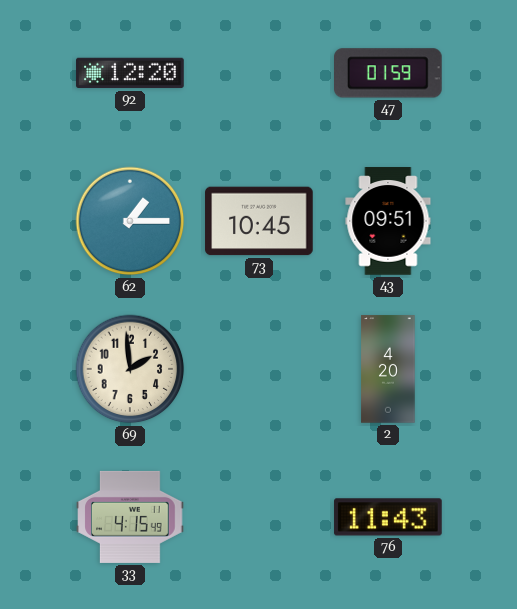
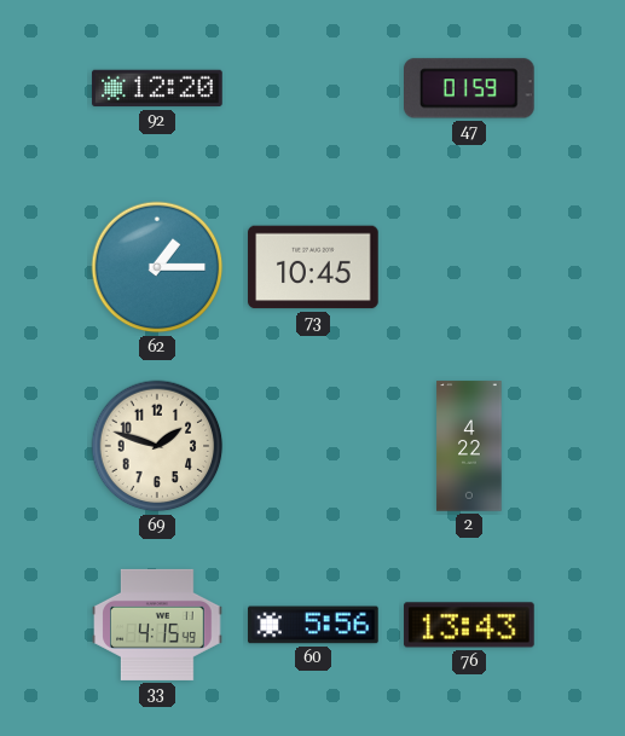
43: 09:51 -> none (388, 221)
69: 1:59 -> 1:48 (157, 446)
2: 4:20 -> 4:22 (469, 446)
60: none -> 5:56 (313, 625)
76: 11:43 -> 13:43 (469, 625)
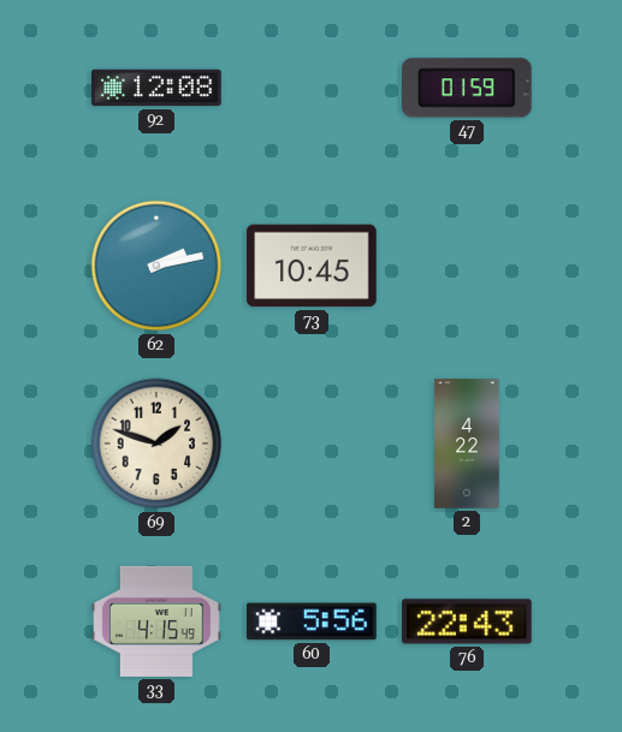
92: 12:20 -> 12:08 (156, 88)
62: 1:15 -> 2:13 (156, 266)
76: 13:43 -> 22:43 (467, 621)
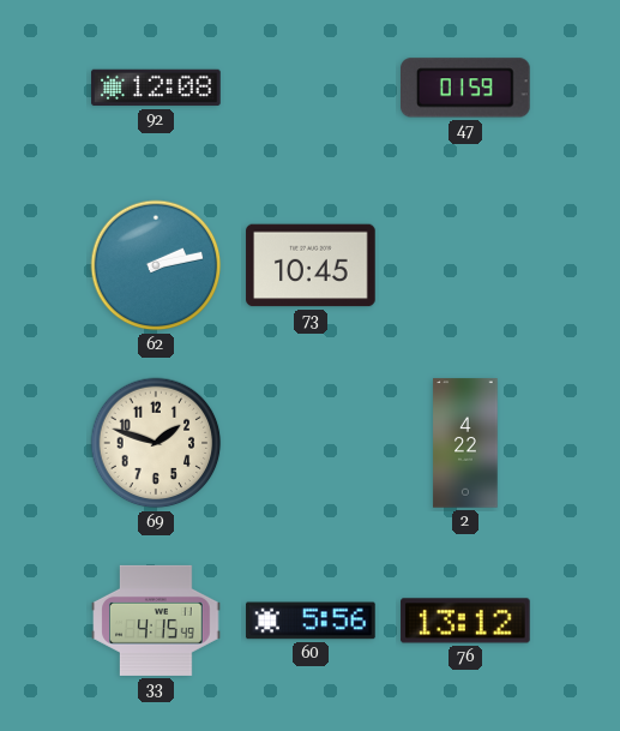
76: 22:43 -> 13:12 (465, 621)
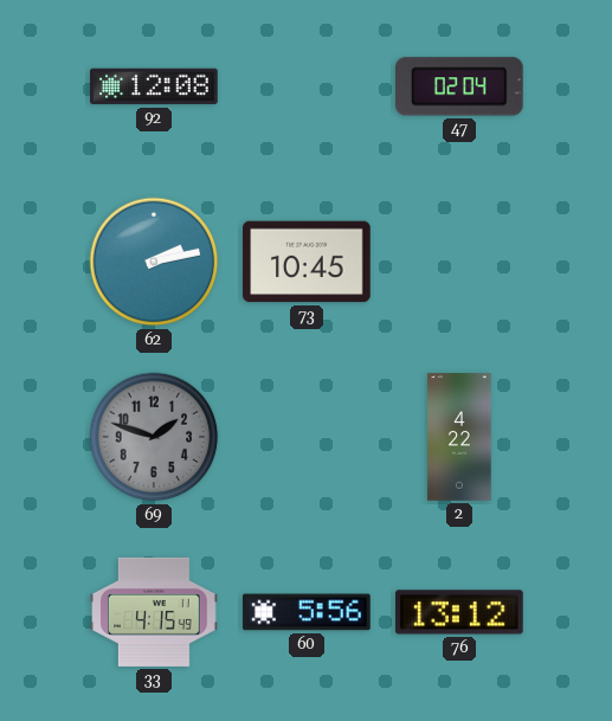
47: 01:59 -> 02:04 (460, 86)
69 dial: cream -> grey (154, 437)
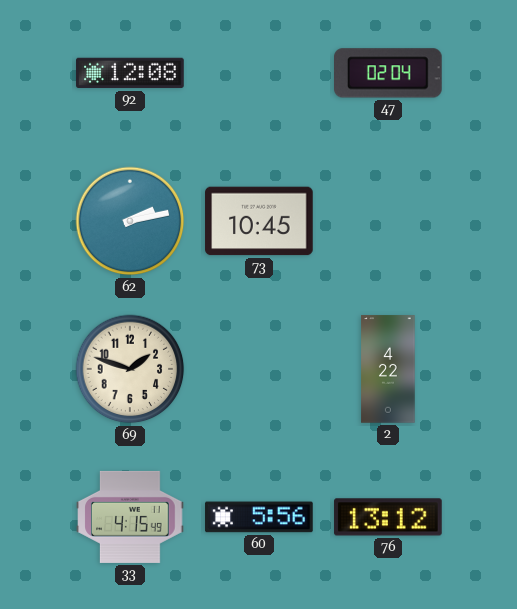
69 dial: grey -> cream (130, 369)
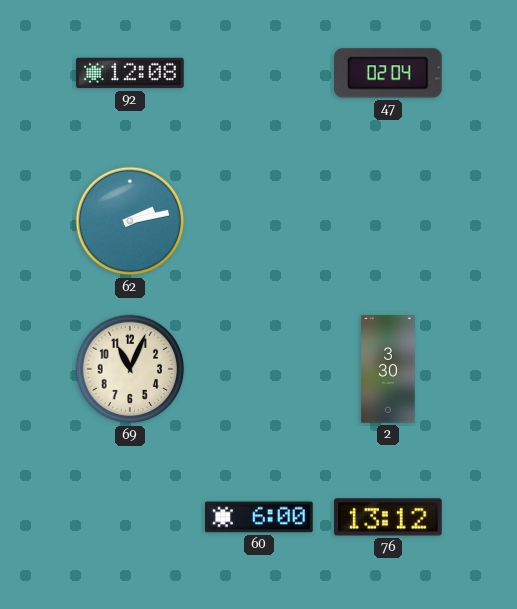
73: 10:45 -> none (259, 221)
69: 1:48 -> 11:04 (130, 369)
2: 4:22 -> 3:30 (388, 369)
33: 4:15 -> none (130, 517)
60: 5:56 -> 6:00 (259, 517)
